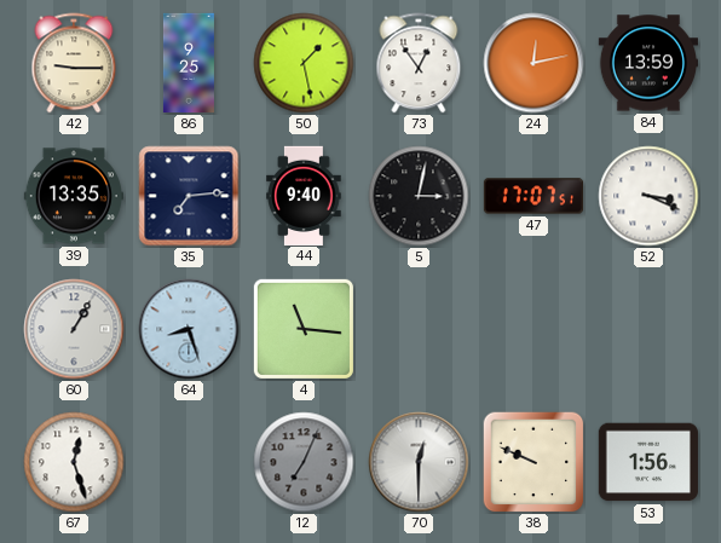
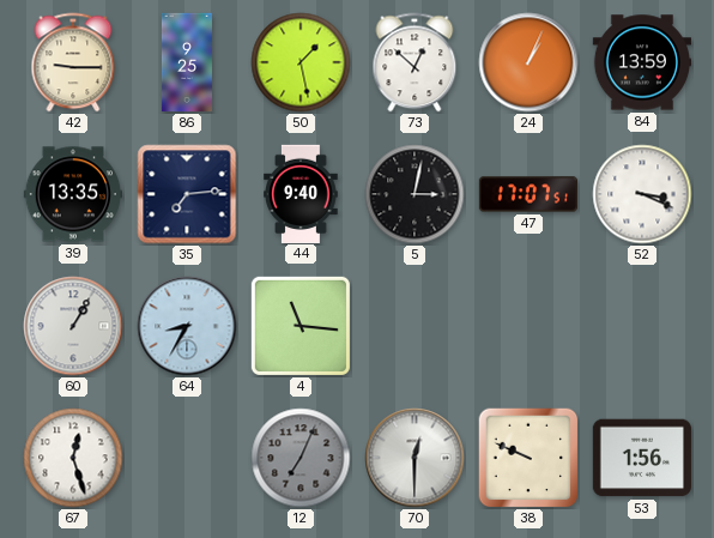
73: 12:54 -> 12:52 (415, 62)
24: 12:13 -> 1:04 (528, 62)
64: 8:27 -> 8:35 (187, 326)
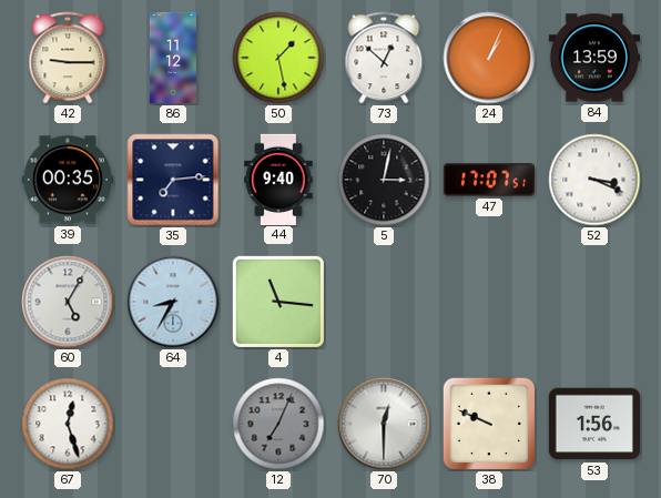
86: 9:25 -> 11:12 (173, 58)
39: 13:35 -> 00:35 (67, 180)
60: 1:05 -> 5:05 (68, 302)
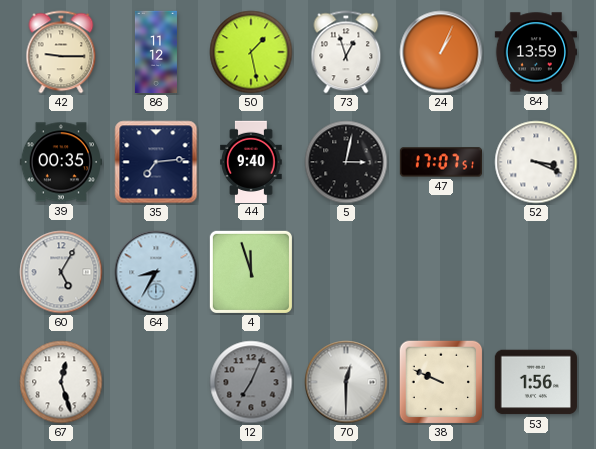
73: 12:52 -> 12:57 (346, 52)
4: 11:16 -> 11:57 (251, 272)
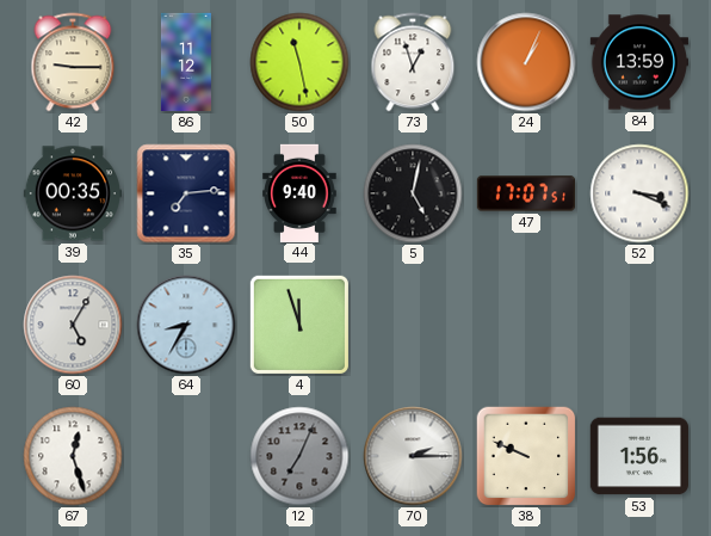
50: 1:28 -> 11:28 (299, 62)
5: 3:02 -> 5:02 (413, 193)
70: 12:30 -> 2:15 (413, 456)
